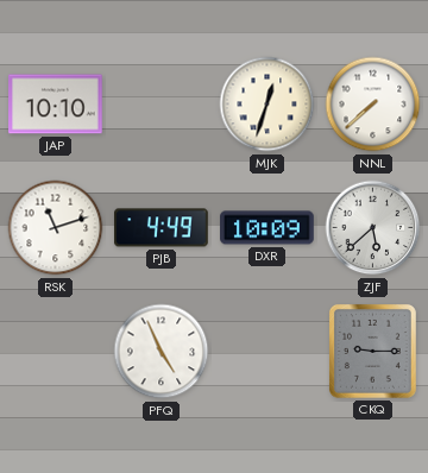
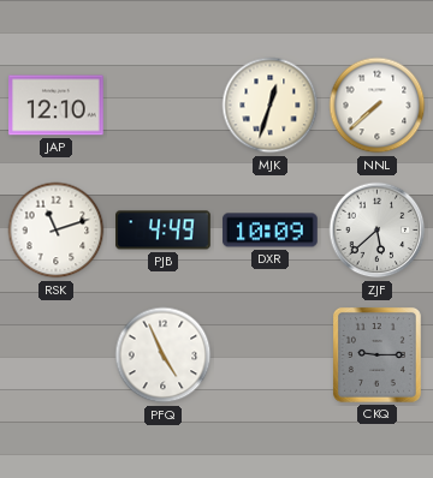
JAP: 10:10 -> 12:10 (57, 106)
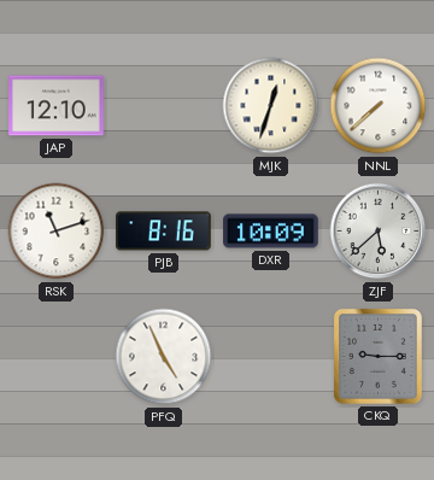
PJB: 4:49 -> 8:16 (164, 232)
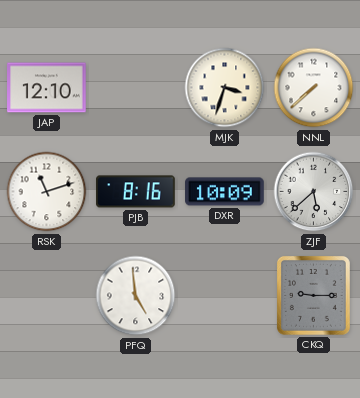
MJK: 12:33 -> 3:33 (225, 88)
PFQ: 4:56 -> 4:59 (136, 296)
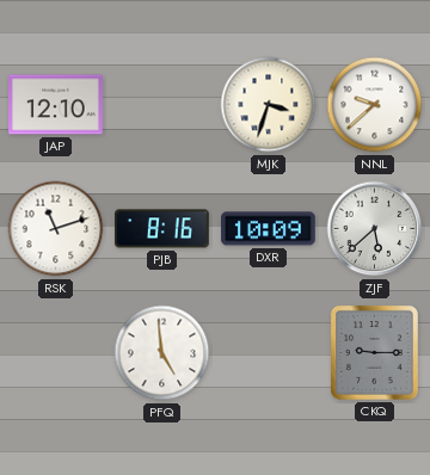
NNL: 7:38 -> 9:38 (375, 105)
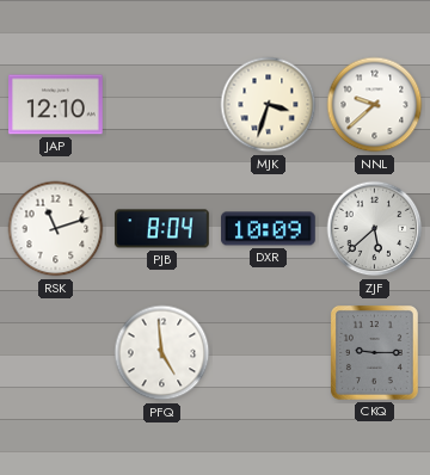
PJB: 8:16 -> 8:04 (162, 229)
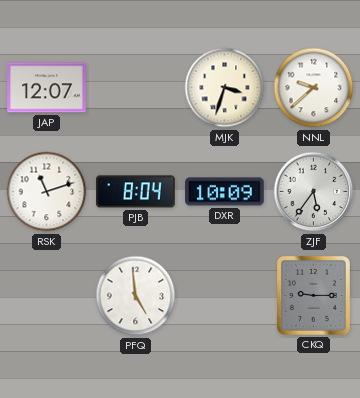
JAP: 12:10 -> 12:07 (47, 88)
ZJF: 5:38 -> 5:36 (314, 192)
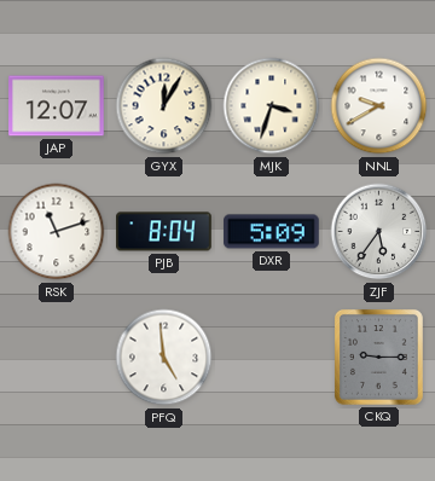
GYX: none -> 12:05 (164, 106)
NNL: 9:38 -> 9:40 (379, 106)
DXR: 10:09 -> 5:09 (272, 232)
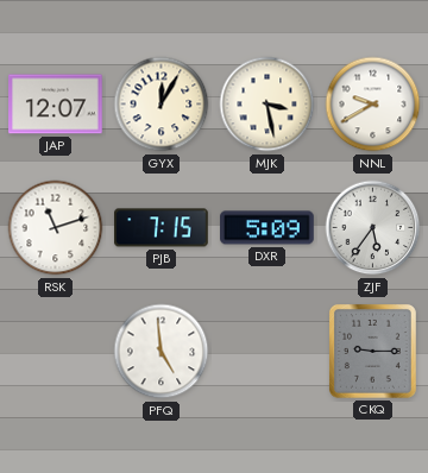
MJK: 3:33 -> 3:28 (267, 105)
PJB: 8:04 -> 7:15 (162, 228)
